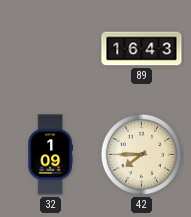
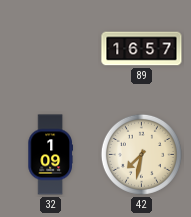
89: 16:43 -> 16:57 (142, 49)
42: 7:45 -> 7:32 (141, 154)
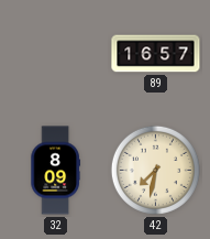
32: 1:09 -> 8:09 (55, 171)
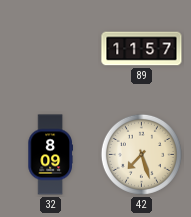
89: 16:57 -> 11:57 (142, 49)
42: 7:32 -> 7:27 (141, 154)
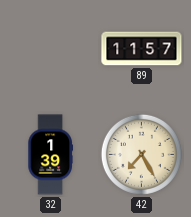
32: 8:09 -> 1:39 (50, 155)
42: 7:27 -> 7:25 (141, 154)
